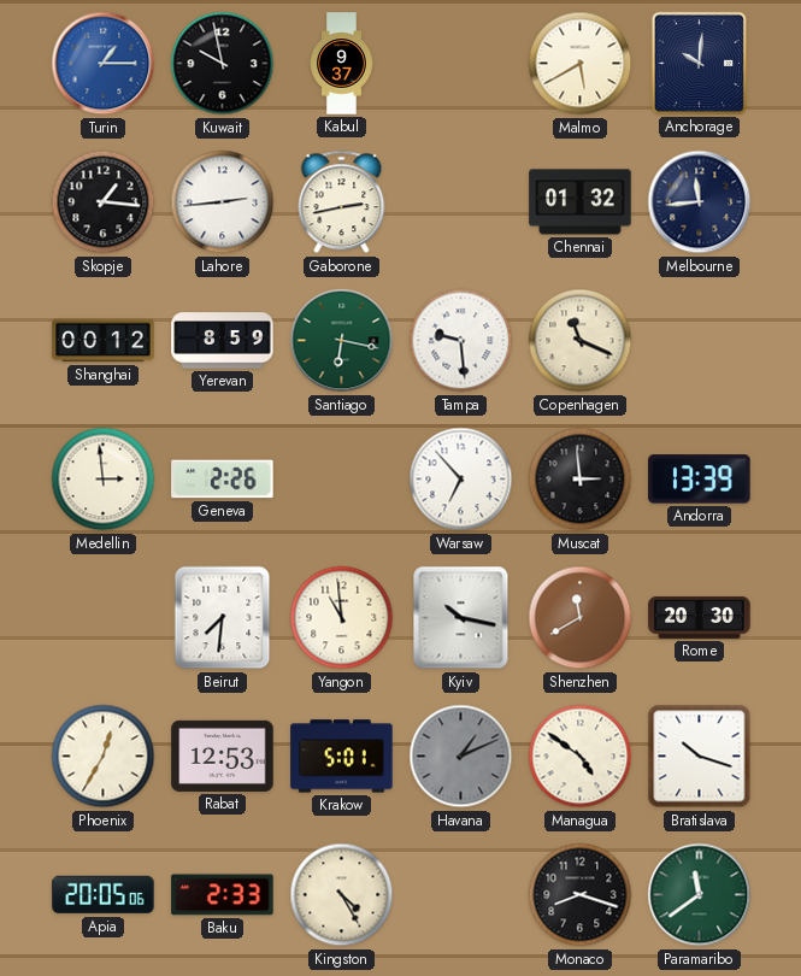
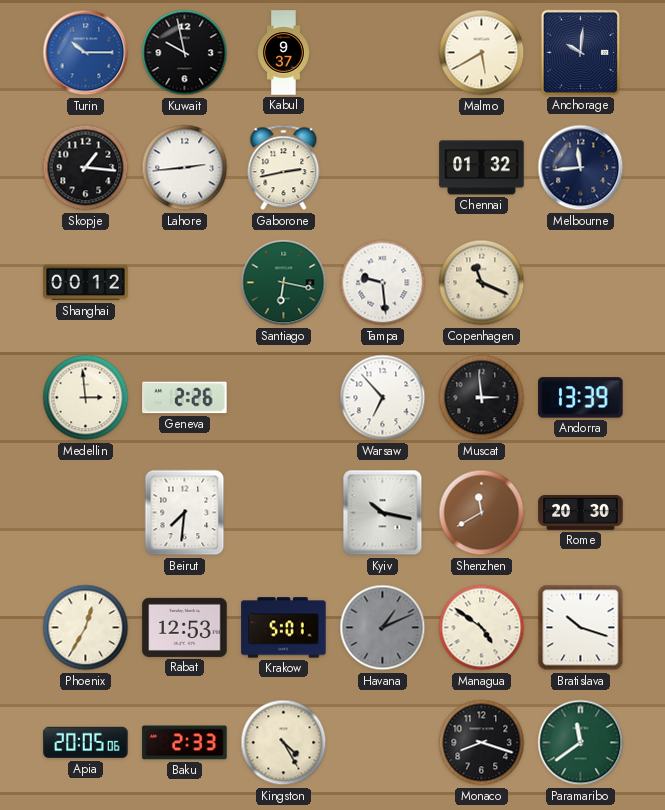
Turin: 1:15 -> 10:15 (86, 53)
Yerevan: 8:59 -> none (223, 341)
Yangon: 10:59 -> none (342, 618)
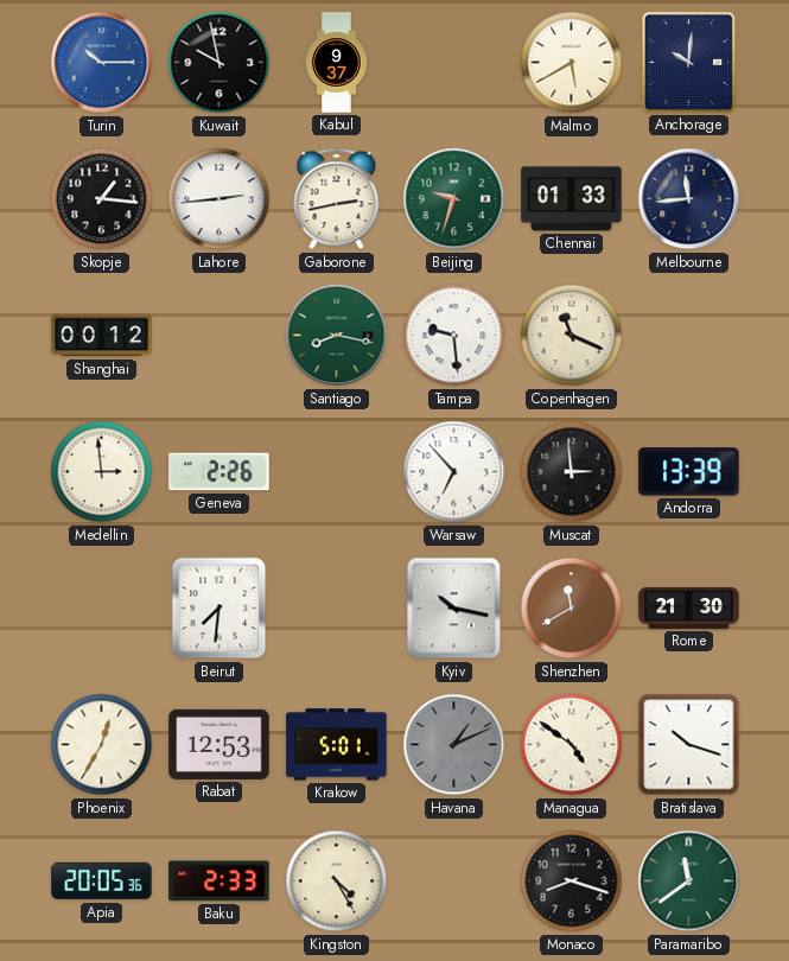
Beijing: none -> 9:33 (454, 199)
Chennai: 01:32 -> 01:33 (572, 199)
Santiago: 6:17 -> 8:17 (337, 336)
Rome: 20:30 -> 21:30 (689, 607)
Apia: 20:05:06 -> 20:05:36 (102, 882)
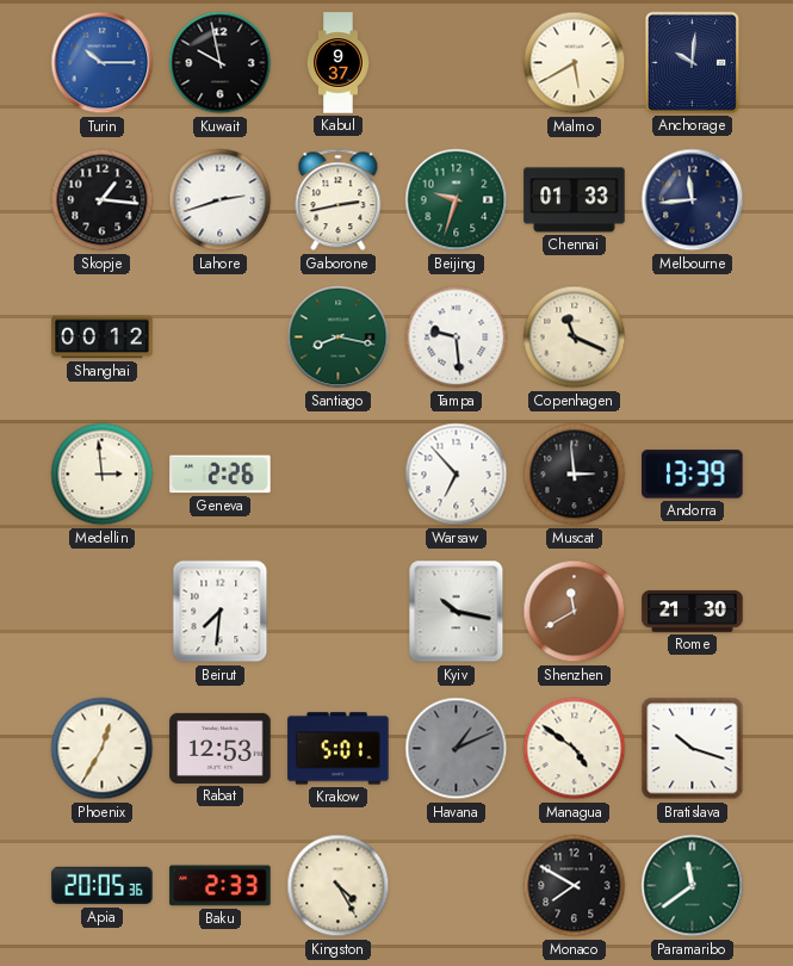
Lahore: 2:44 -> 2:42 (221, 200)
Monaco: 8:18 -> 7:50 (575, 886)
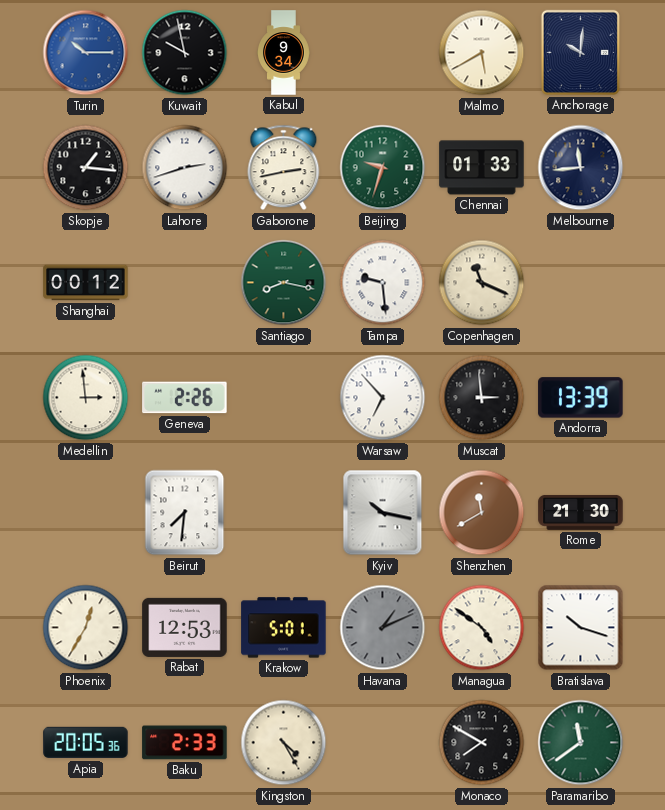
Kabul: 9:37 -> 9:34 (284, 53)
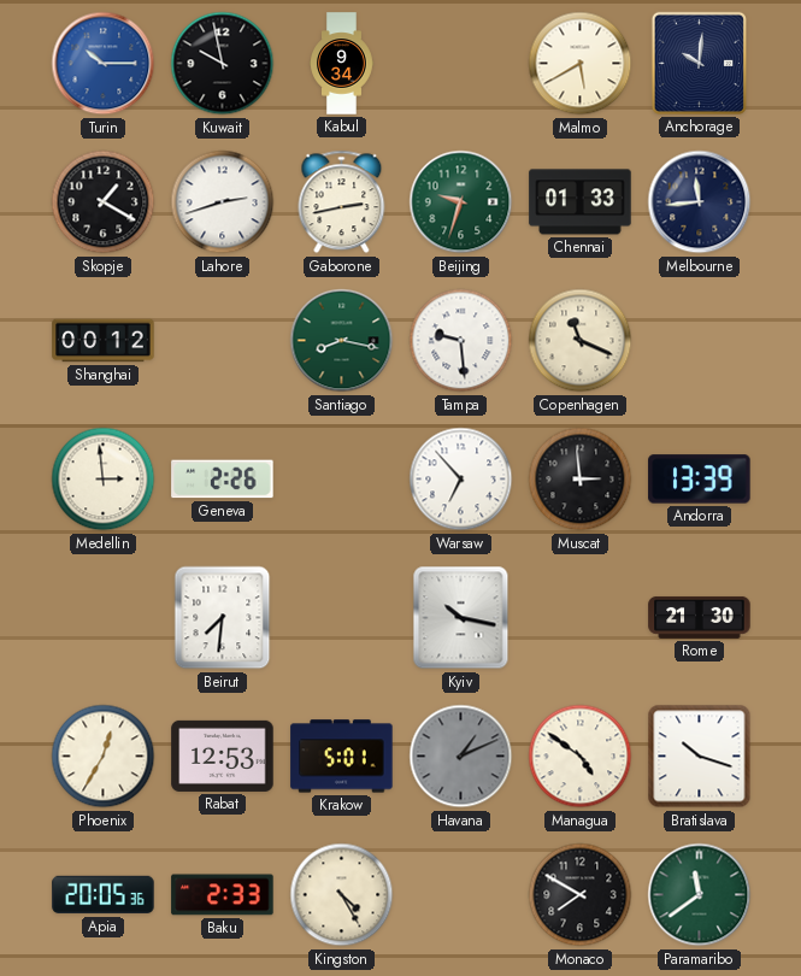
Skopje: 1:16 -> 1:20 (104, 202)
Shenzhen: 11:40 -> none (482, 513)
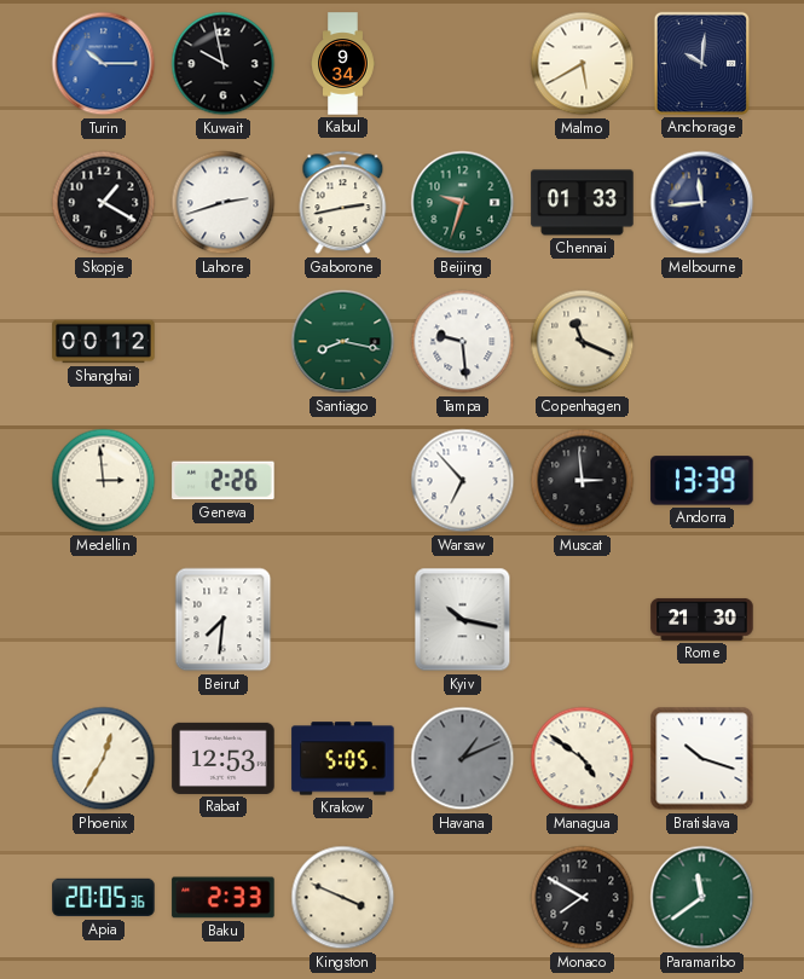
Krakow: 5:01 -> 5:05 (343, 759)
Kingston: 4:25 -> 3:49 (343, 898)
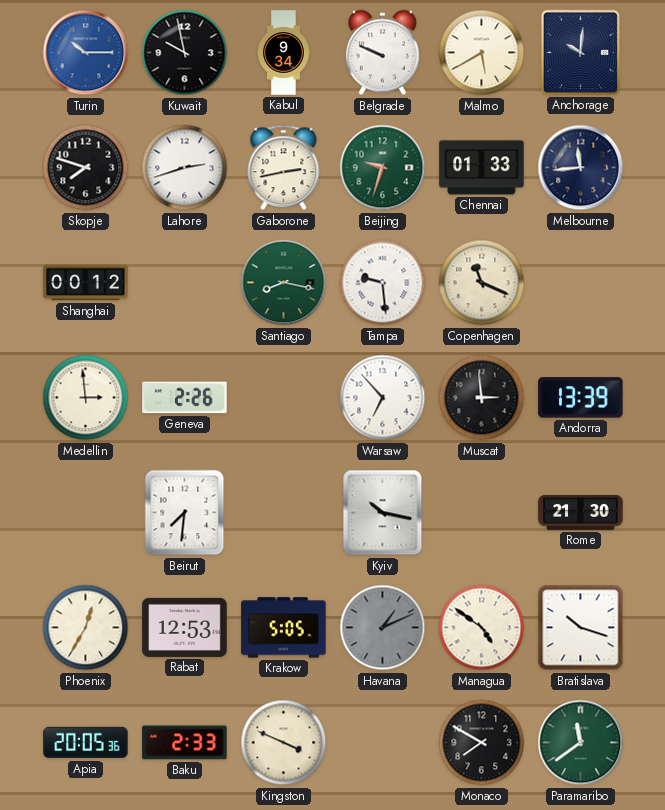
Belgrade: none -> 9:49 (382, 53)
Skopje: 1:20 -> 7:48 (86, 168)
